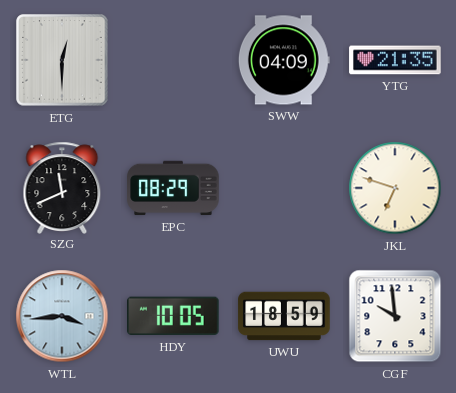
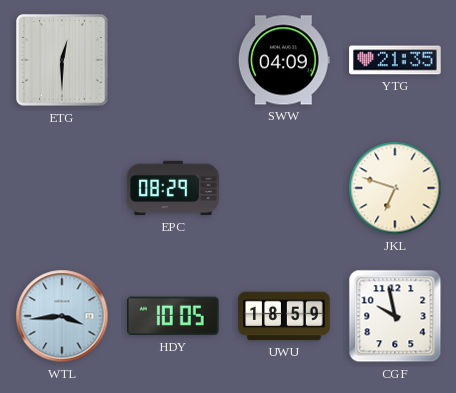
SZG: 11:41 -> none (62, 187)
CGF: 9:59 -> 9:58 (395, 316)
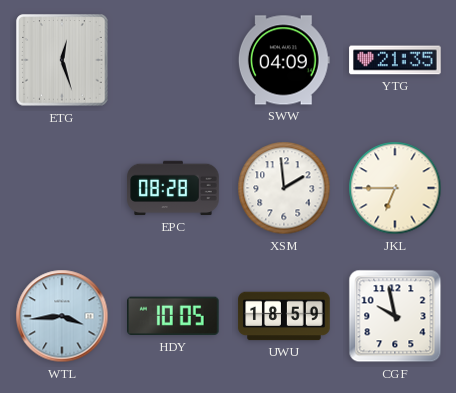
ETG: 12:30 -> 12:27 (62, 60)
EPC: 08:29 -> 08:28 (173, 188)
XSM: none -> 1:59 (284, 188)
JKL: 6:48 -> 6:45 (395, 188)
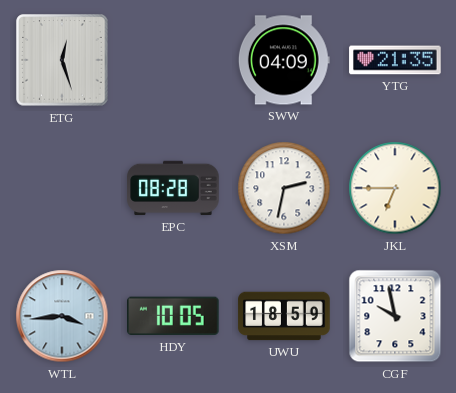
XSM: 1:59 -> 2:32 (284, 188)
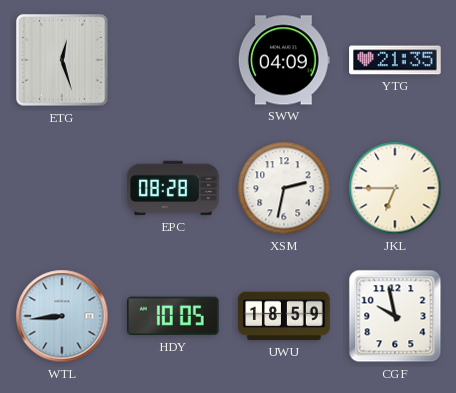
WTL: 3:44 -> 8:44 (62, 316)
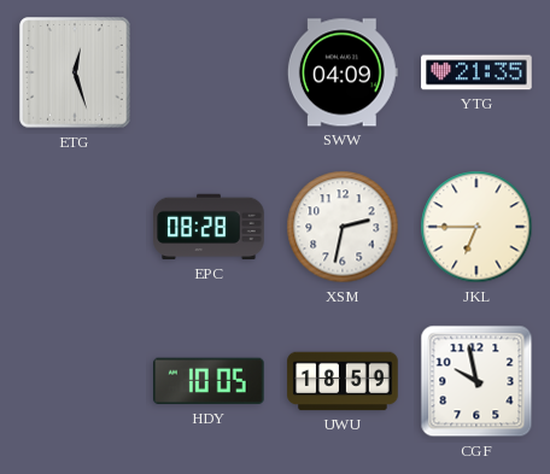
WTL: 8:44 -> none (62, 316)
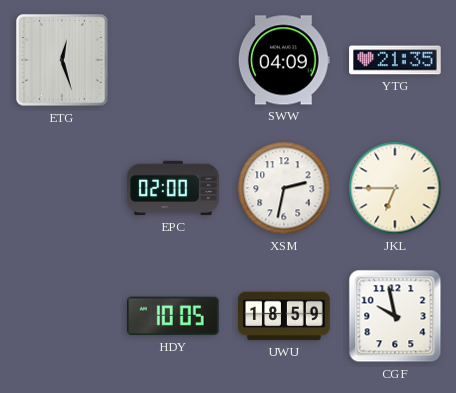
EPC: 08:28 -> 02:00 (173, 188)
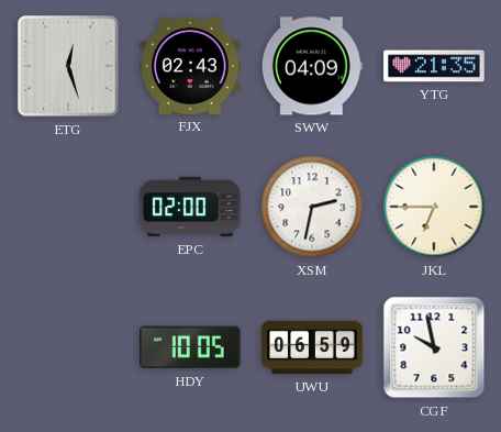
FJX: none -> 02:43 (190, 66)
UWU: 18:59 -> 06:59 (312, 347)
